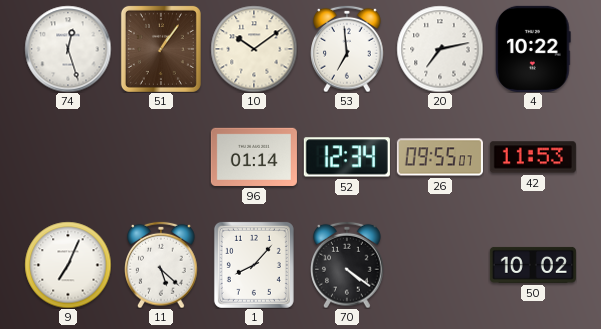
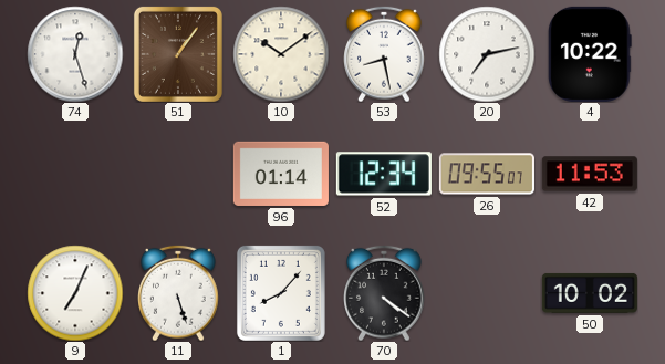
53: 6:59 -> 8:28 (384, 54)
11: 5:22 -> 5:27 (178, 293)
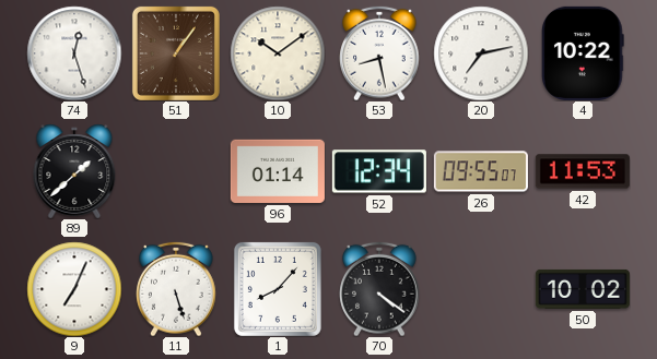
89: none -> 1:38 (74, 171)
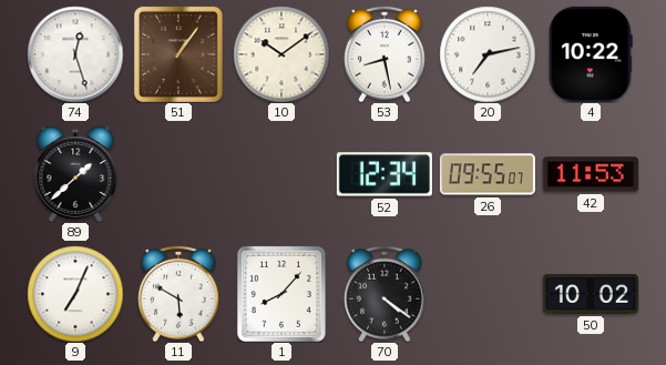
96: 01:14 -> none (278, 171)
11: 5:27 -> 5:50 (178, 294)
